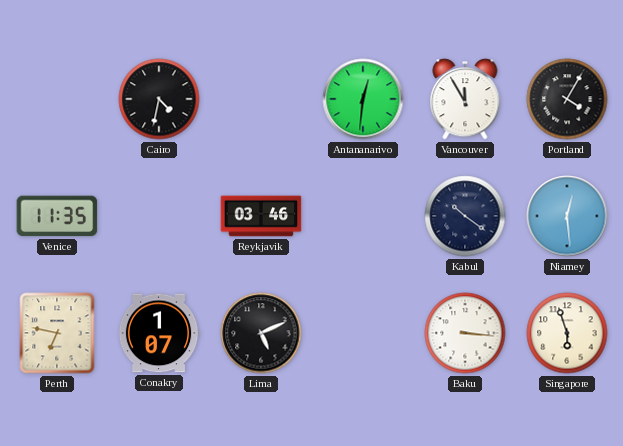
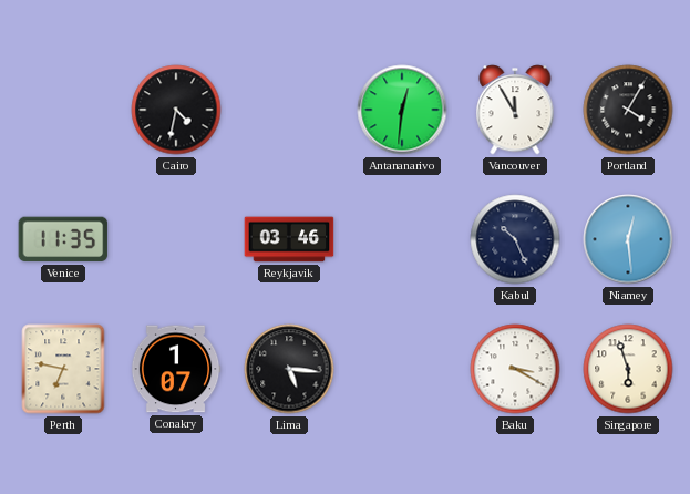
Kabul: 10:21 -> 10:26 (515, 239)
Lima: 5:11 -> 5:16 (289, 369)
Baku: 3:16 -> 3:20 (515, 369)
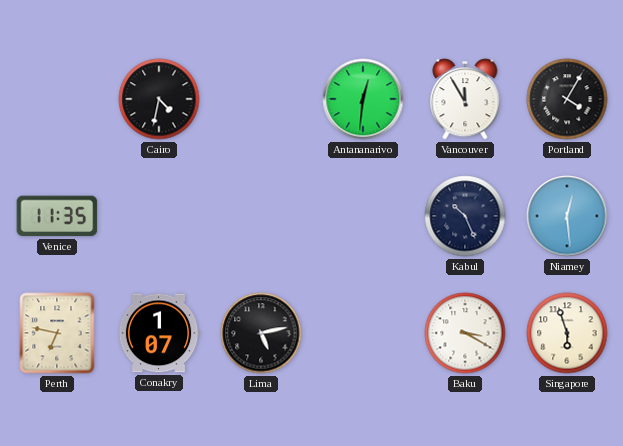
Reykjavik: 03:46 -> none (289, 239)
Lima: 5:16 -> 5:13 (261, 333)
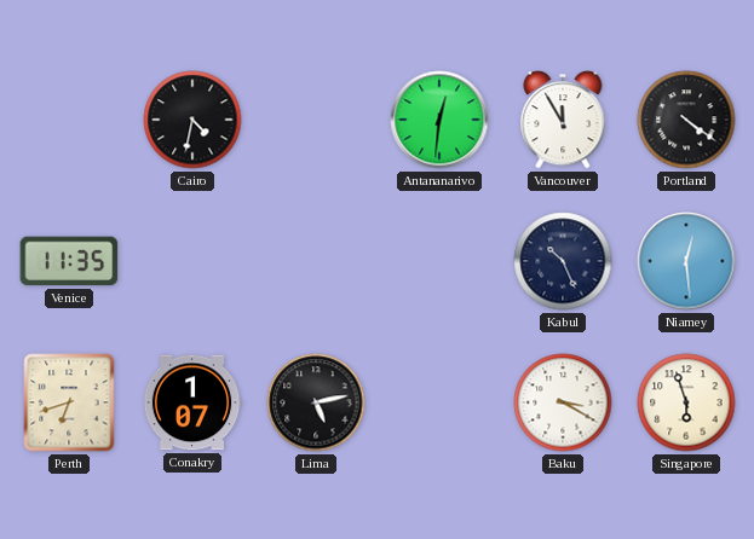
Portland: 4:05 -> 4:21 (686, 120)
Perth: 6:47 -> 6:42 (69, 402)
